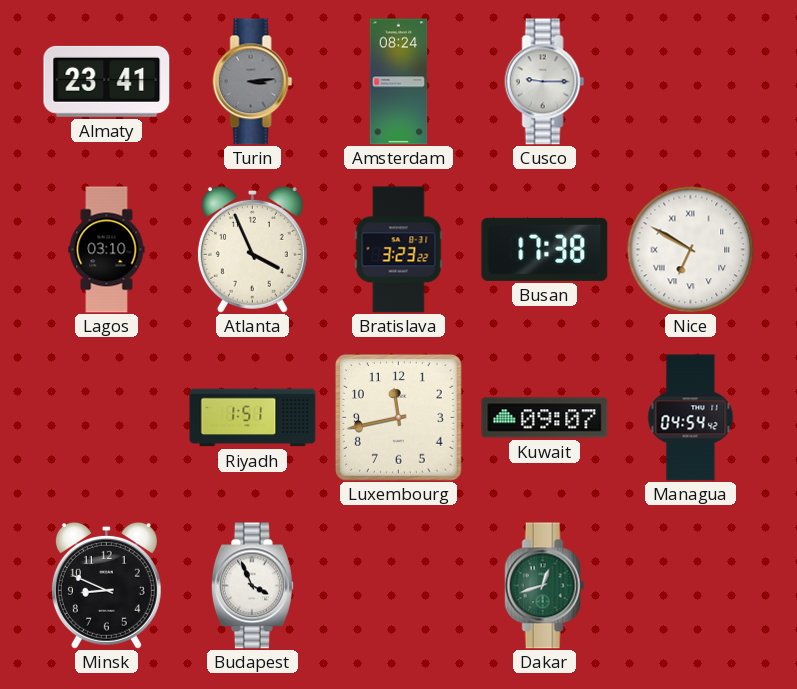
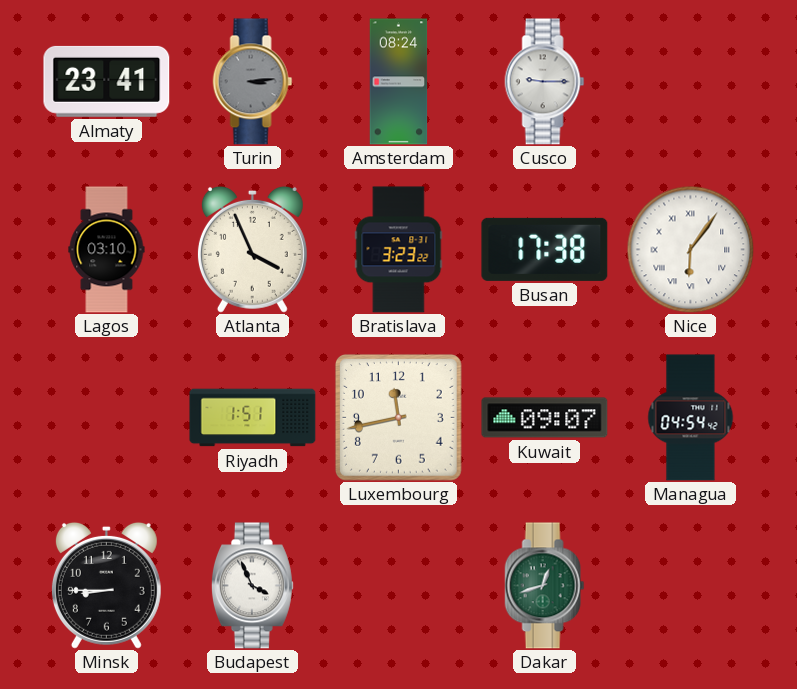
Nice: 6:50 -> 6:06 (690, 249)
Minsk: 8:49 -> 8:45 (106, 585)
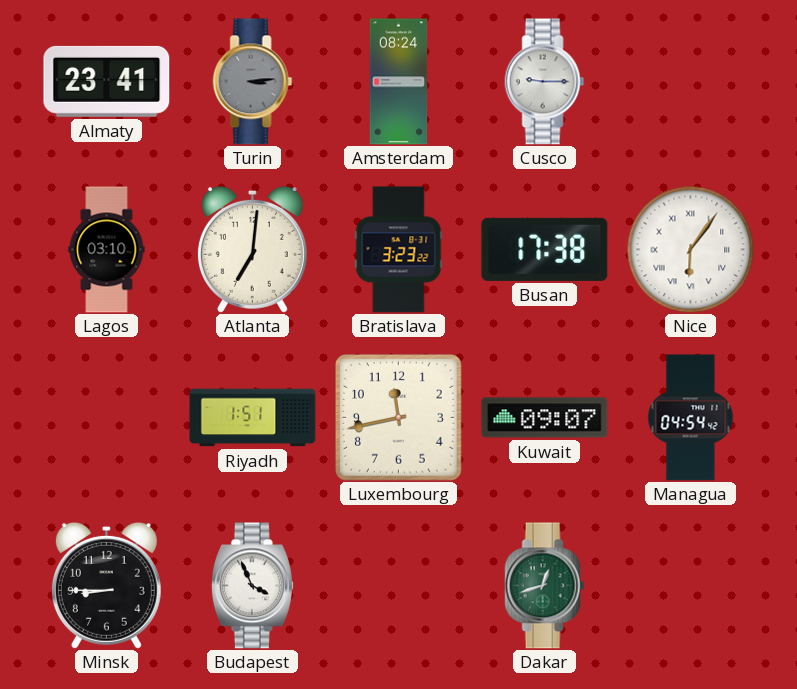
Atlanta: 3:56 -> 7:01 (252, 249)
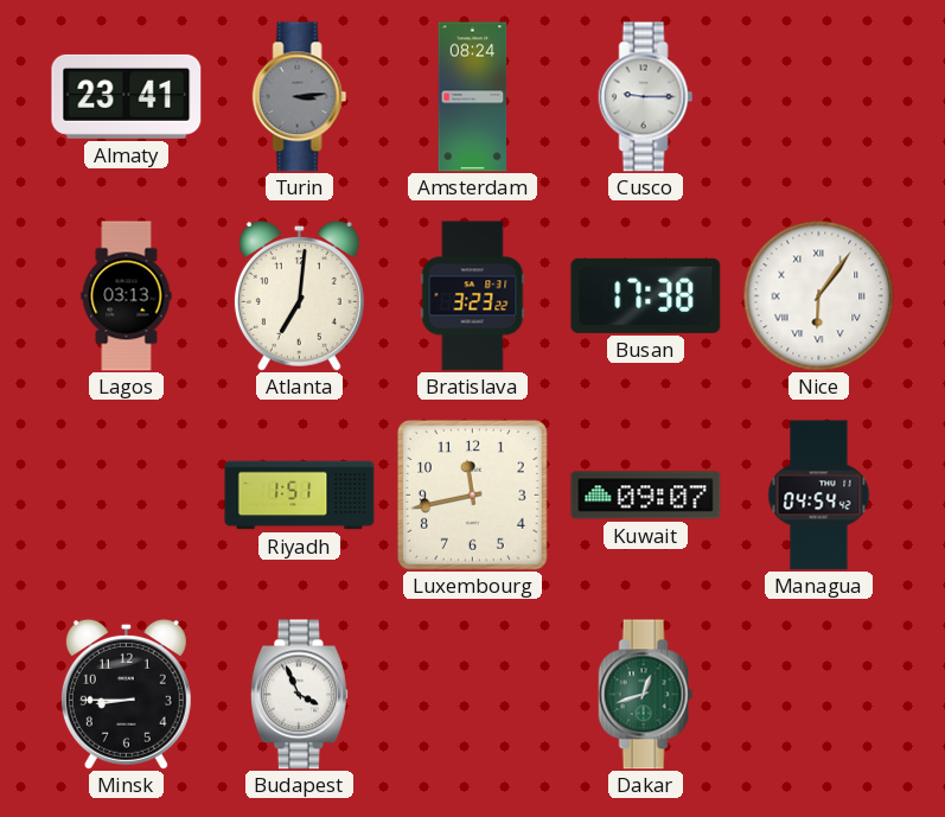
Lagos: 03:10 -> 03:13 (127, 296)
